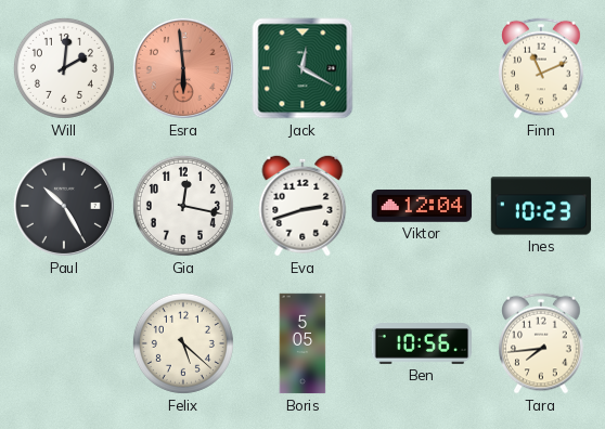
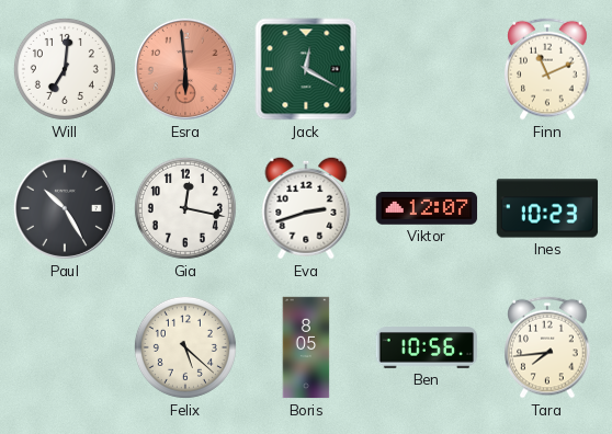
Will: 2:01 -> 7:01 (65, 69)
Viktor: 12:04 -> 12:07 (427, 208)
Boris: 5:05 -> 8:05 (306, 347)
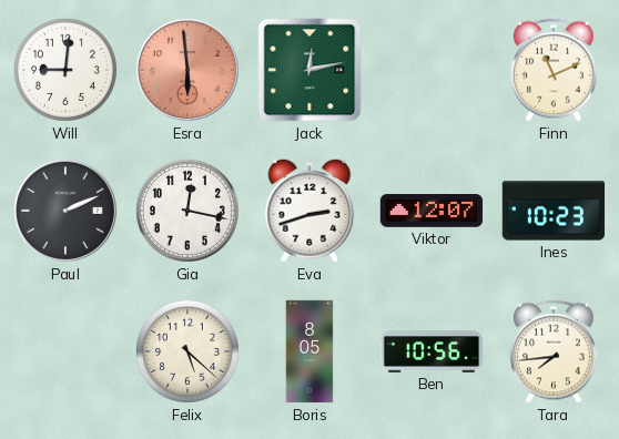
Will: 7:01 -> 9:01 (65, 70)
Jack: 12:20 -> 12:13 (309, 70)
Paul: 10:25 -> 2:11 (65, 211)
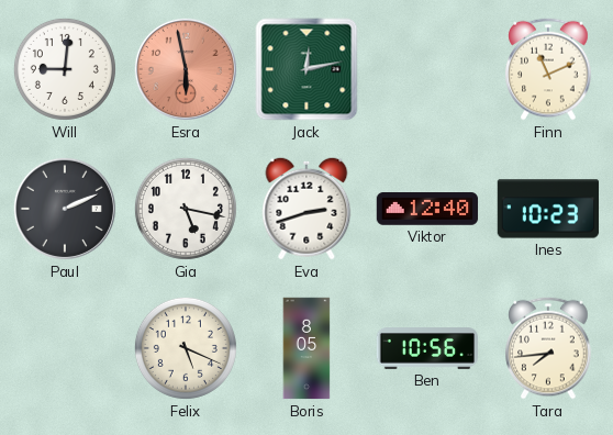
Esra: 5:59 -> 5:58 (186, 69)
Gia: 12:17 -> 5:17 (186, 209)
Viktor: 12:07 -> 12:40 (427, 209)
Felix: 5:22 -> 5:19 (186, 348)
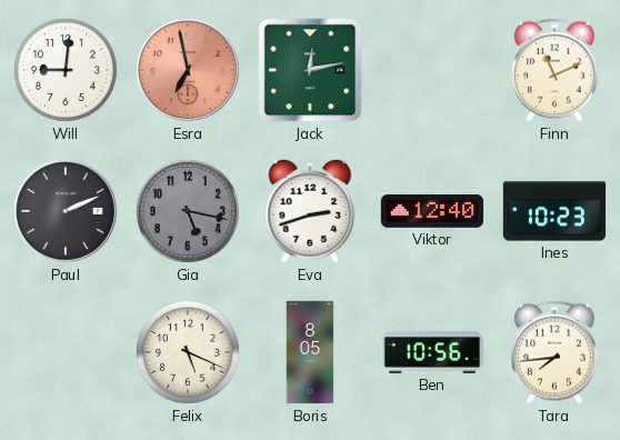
Esra: 5:58 -> 6:58 (188, 70)
Gia dial: white -> grey (188, 211)
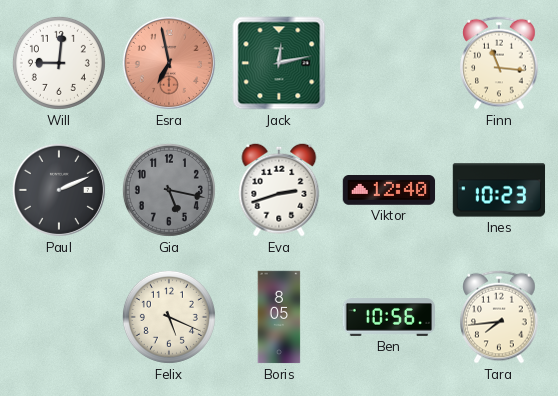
Finn: 11:11 -> 11:16 (499, 63)
